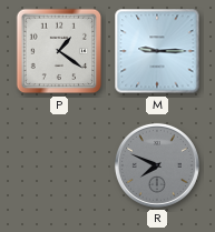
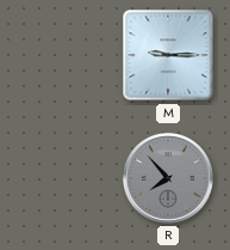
P: 1:21 -> none (59, 51)
R: 7:49 -> 7:53 (168, 178)
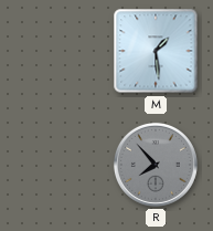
M: 9:15 -> 1:29 (156, 51)
